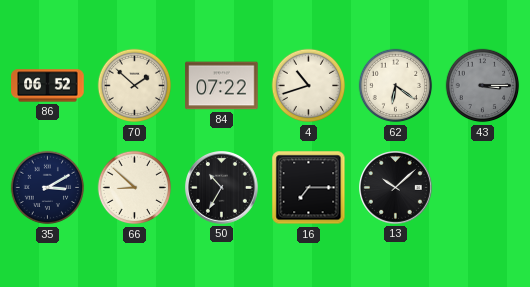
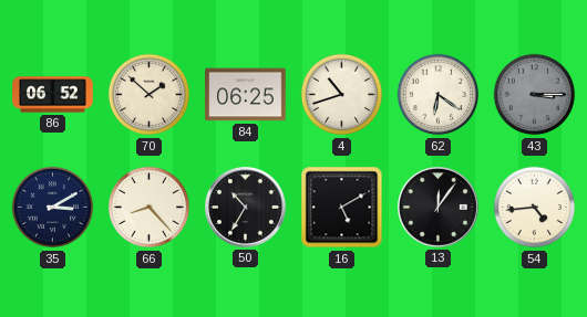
84: 07:22 -> 06:25 (246, 95)
66: 8:52 -> 8:23 (150, 208)
16: 7:15 -> 5:10 (342, 208)
13: 10:08 -> 12:06 (439, 208)
54: none -> 4:44 (535, 208)
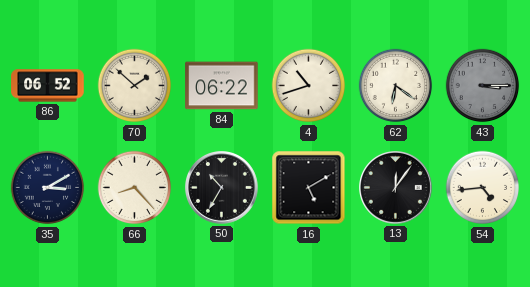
84: 06:25 -> 06:22 (222, 86)
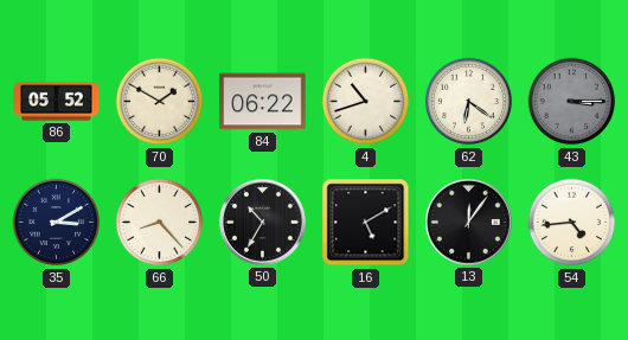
86: 06:52 -> 05:52 (57, 102)
70: 1:52 -> 1:50 (160, 102)
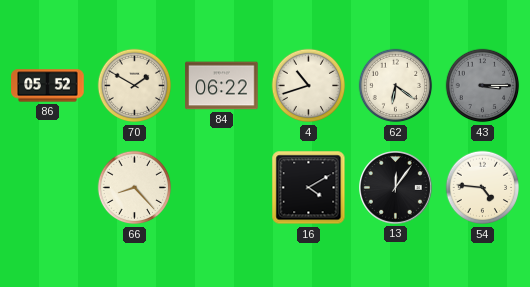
35: 3:10 -> none (57, 223)
50: 10:35 -> none (263, 223)
16: 5:10 -> 4:10 (309, 188)
54: 4:44 -> 4:46 (483, 188)
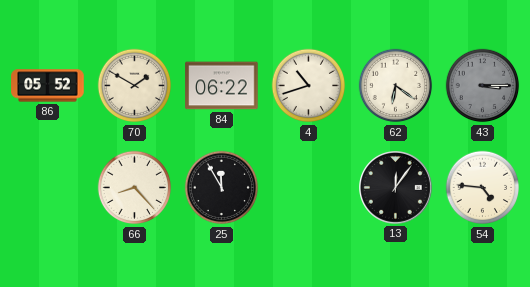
25: none -> 11:55 (222, 188)
16: 4:10 -> none (309, 188)
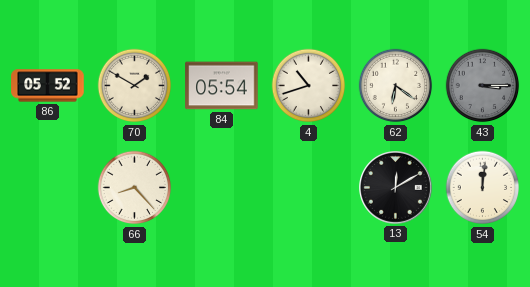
84: 06:22 -> 05:54 (222, 86)
25: 11:55 -> none (222, 188)
13: 12:06 -> 12:10 (396, 188)
54: 4:46 -> 12:01 (483, 188)
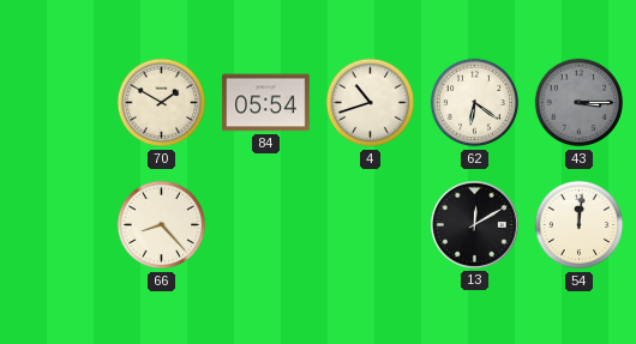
86: 05:52 -> none (48, 86)
